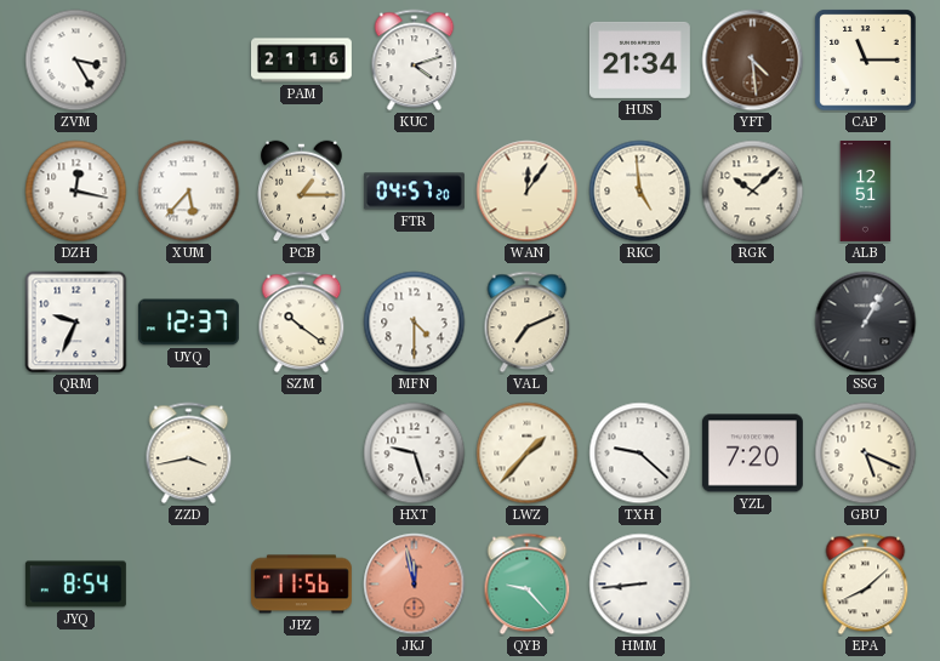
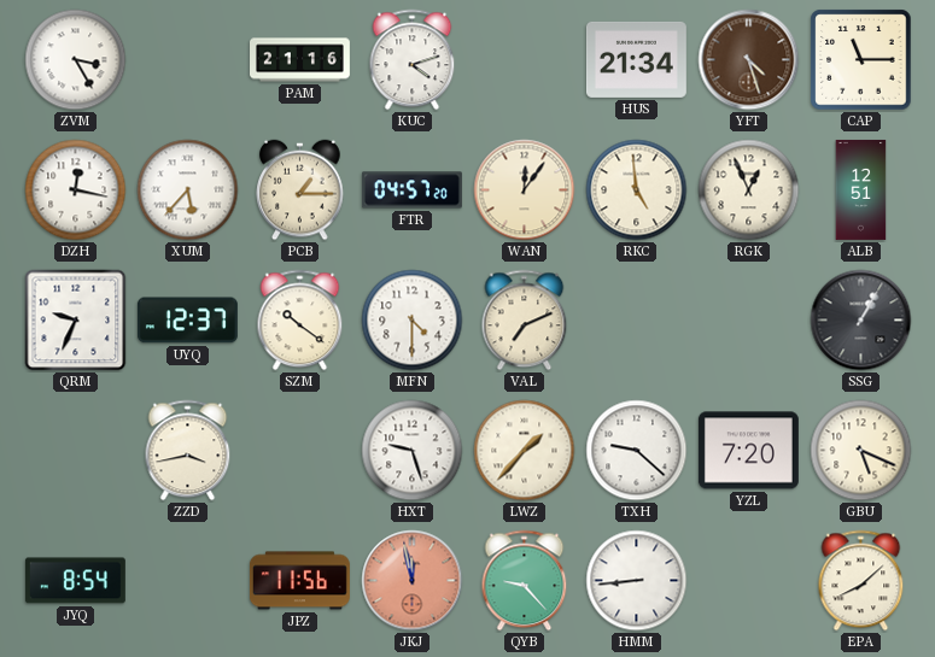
YFT: 4:29 -> 4:27 (749, 60)
RGK: 10:08 -> 12:56 (749, 190)
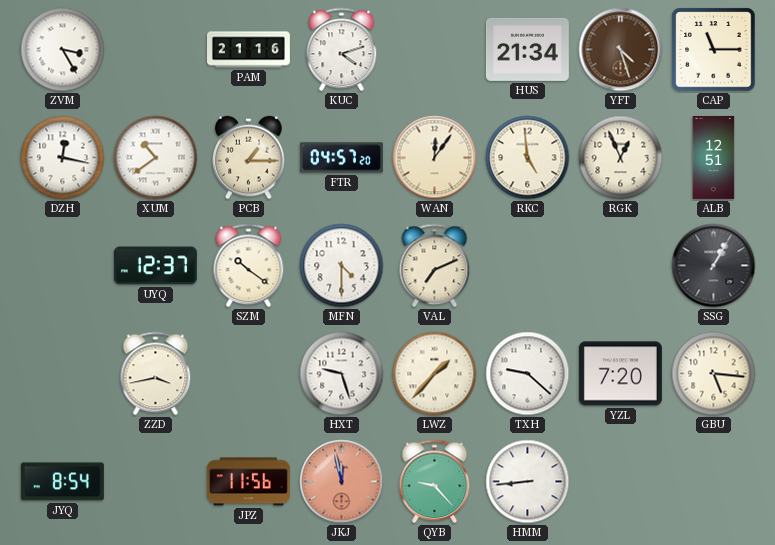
XUM: 5:37 -> 10:39 (156, 158)
QRM: 9:34 -> none (76, 321)
GBU: 5:19 -> 5:16 (714, 374)
EPA: 8:08 -> none (861, 581)
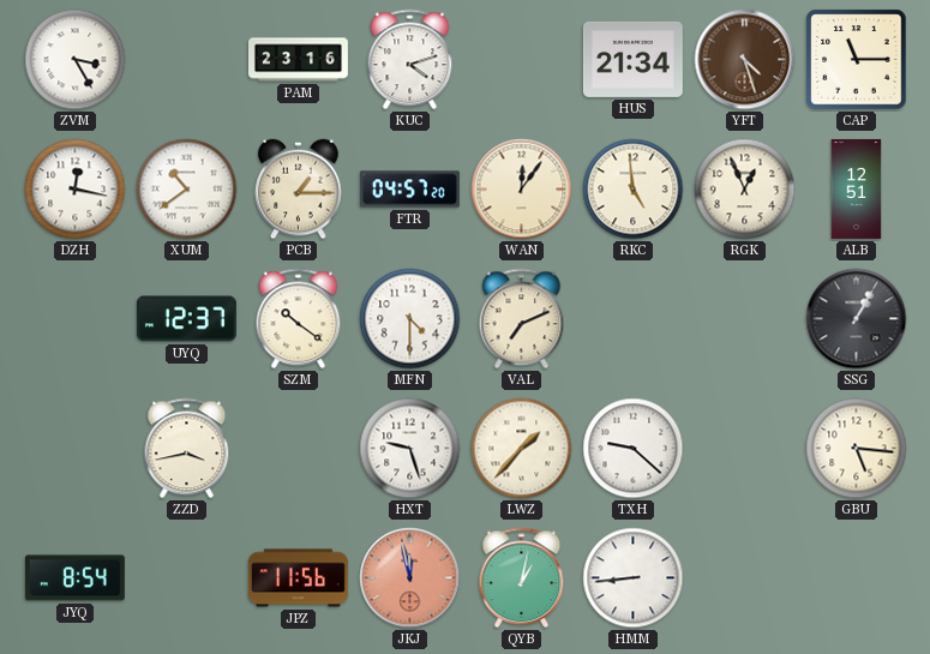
PAM: 21:16 -> 23:16 (299, 60)
YZL: 7:20 -> none (620, 374)
QYB: 9:23 -> 1:02 (522, 578)
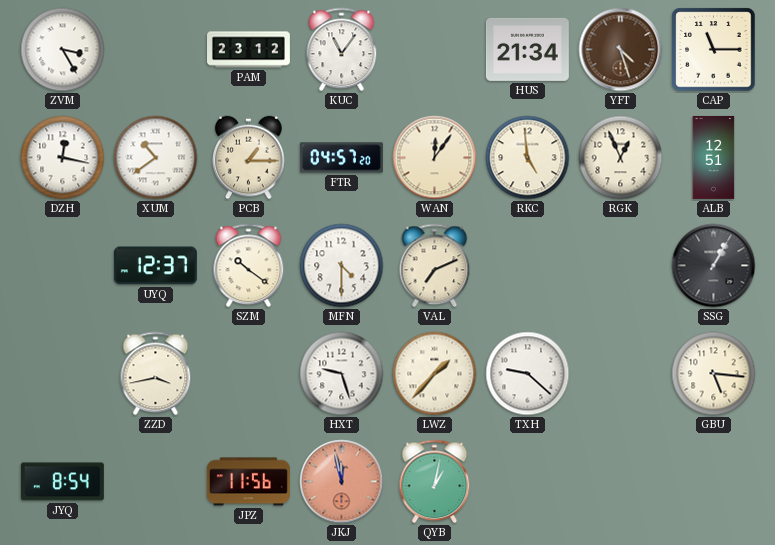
PAM: 23:16 -> 23:12 (249, 50)
KUC: 4:12 -> 11:06 (342, 50)
HMM: 8:44 -> none (634, 578)
